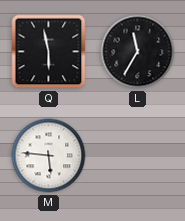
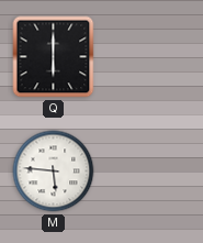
Q: 5:58 -> 6:00 (54, 57)
L: 11:35 -> none (138, 52)
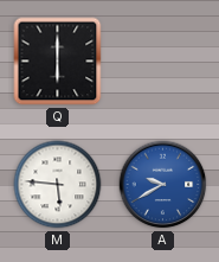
A: none -> 9:40 (163, 185)
